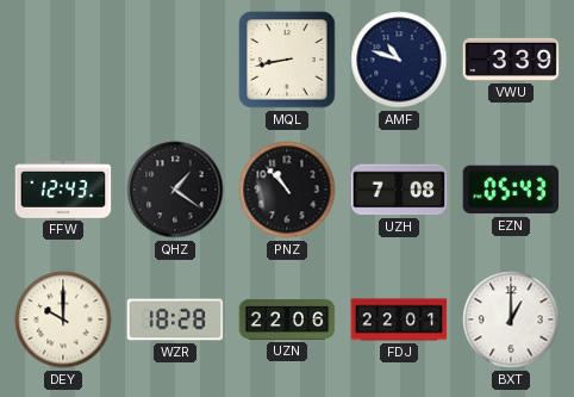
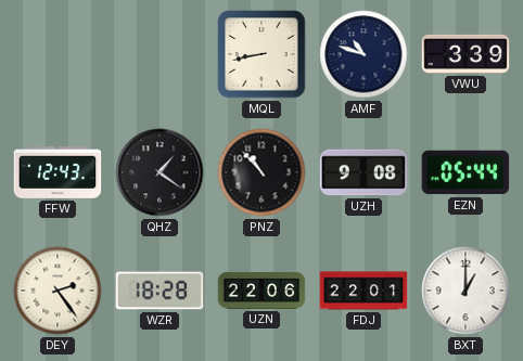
UZH: 7:08 -> 9:08 (363, 172)
EZN: 05:43 -> 05:44 (465, 172)
DEY: 10:00 -> 2:24 (58, 291)
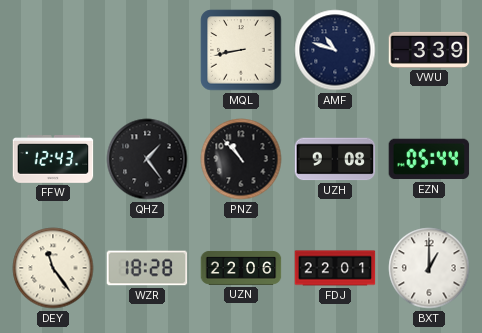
QHZ: 1:21 -> 1:24 (147, 159)
DEY: 2:24 -> 11:24 (53, 268)
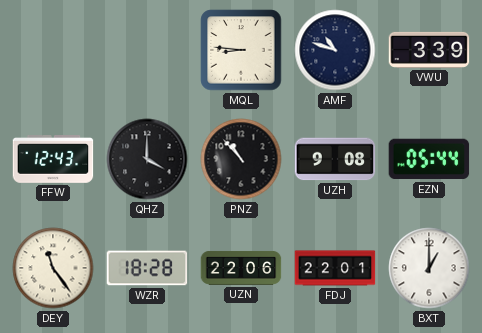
MQL: 8:43 -> 8:46 (241, 50)
QHZ: 1:24 -> 4:00 (147, 159)
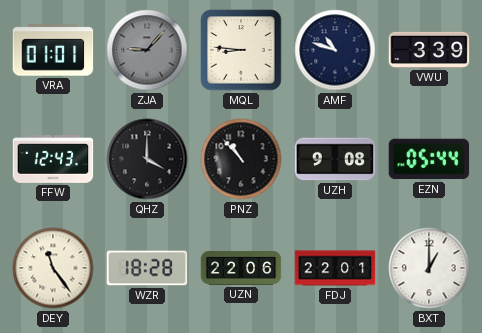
VRA: none -> 01:01 (53, 50)
ZJA: none -> 9:07 (147, 50)
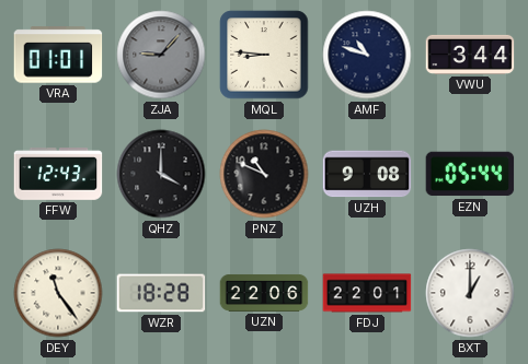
VWU: 3:39 -> 3:44 (470, 55)
PNZ: 10:53 -> 10:49 (264, 174)
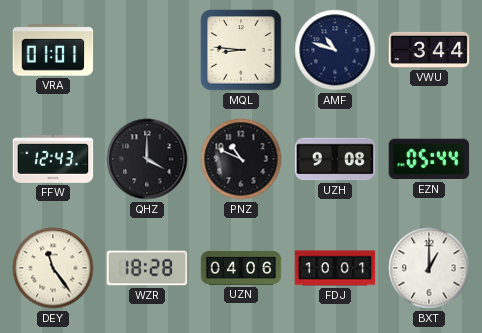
ZJA: 9:07 -> none (161, 55)
UZN: 22:06 -> 04:06 (241, 268)
FDJ: 22:01 -> 10:01 (335, 268)
